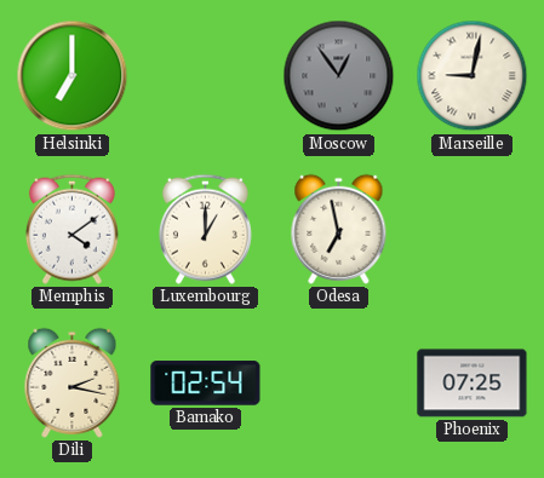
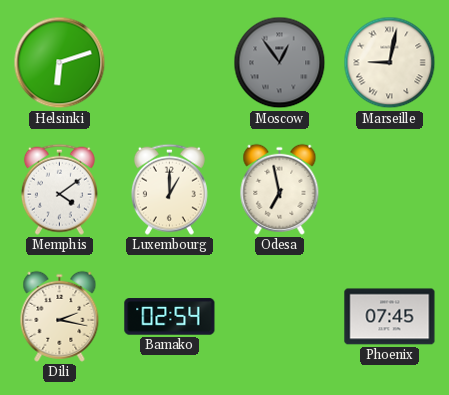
Helsinki: 7:00 -> 6:12 (60, 63)
Phoenix: 07:25 -> 07:45 (390, 317)
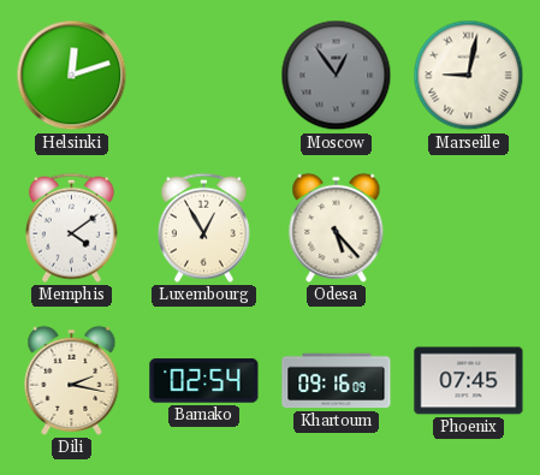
Helsinki: 6:12 -> 12:12 (72, 76)
Luxembourg: 1:00 -> 12:55 (203, 227)
Odesa: 6:58 -> 5:23 (337, 227)
Khartoum: none -> 09:16 (337, 381)
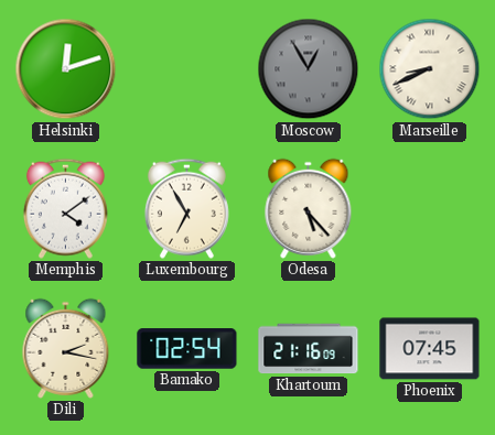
Moscow: 12:54 -> 12:55 (309, 69)
Marseille: 9:02 -> 8:41 (430, 69)
Luxembourg: 12:55 -> 6:55 (186, 208)
Khartoum: 09:16 -> 21:16 (309, 349)
